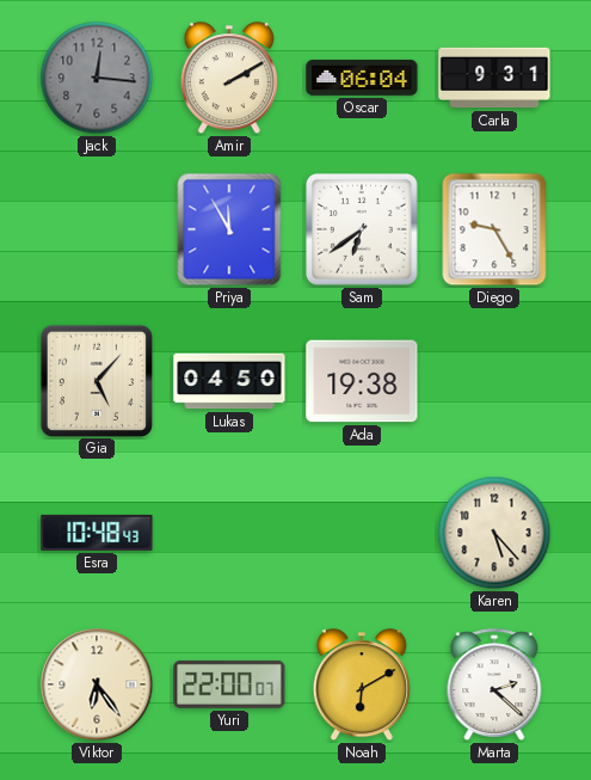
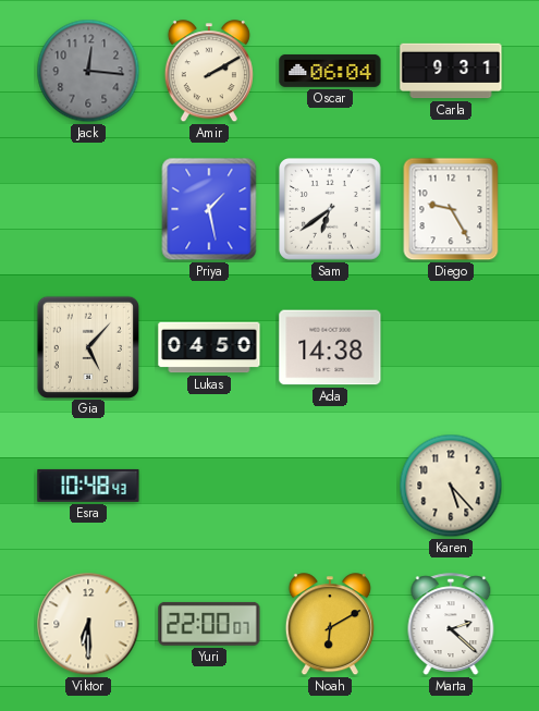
Priya: 11:55 -> 1:28 (209, 209)
Ada: 19:38 -> 14:38 (330, 347)
Viktor: 6:24 -> 6:30 (88, 624)
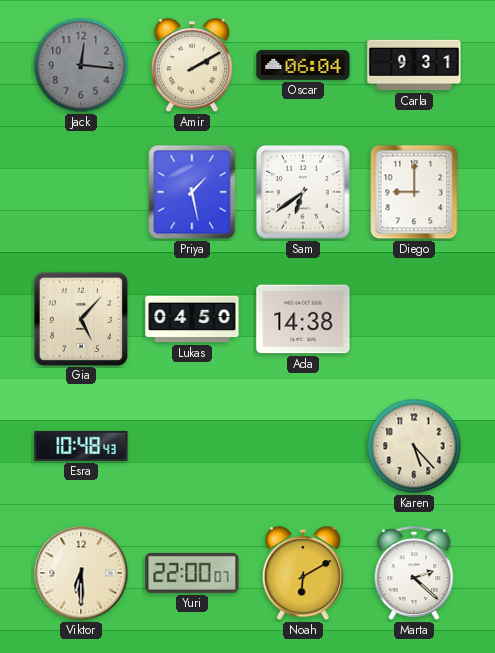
Diego: 9:25 -> 9:00 (414, 192)
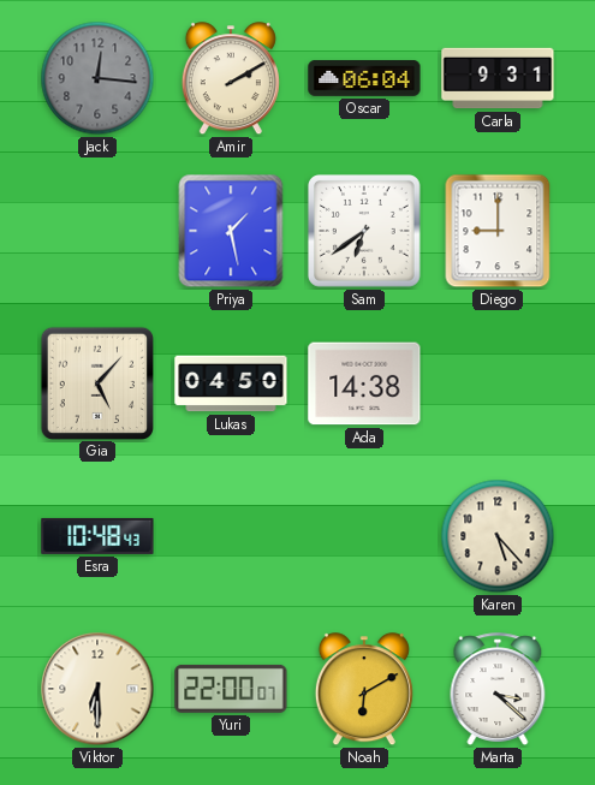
Marta: 2:22 -> 3:22 (498, 689)
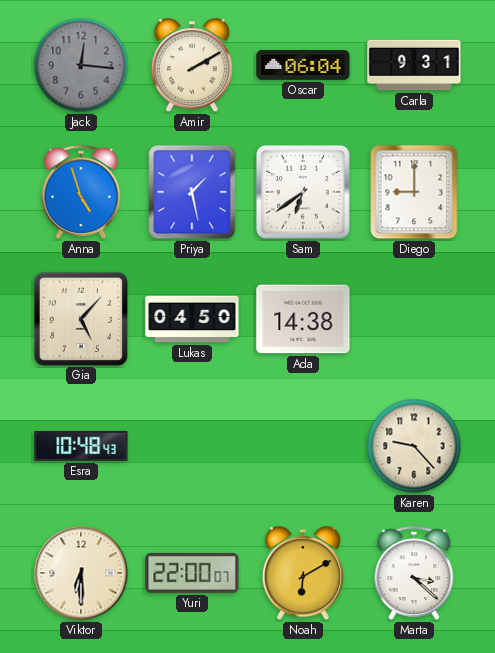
Anna: none -> 4:57 (81, 192)
Karen: 5:23 -> 9:23 (414, 446)
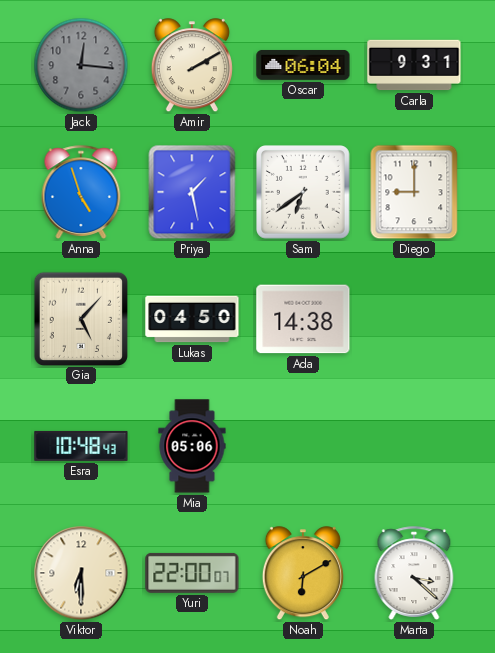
Mia: none -> 05:06 (192, 446)
Karen: 9:23 -> none (414, 446)
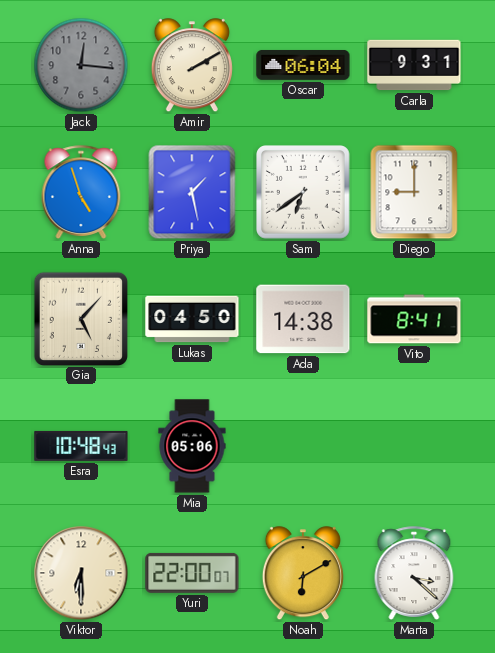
Vito: none -> 8:41 (414, 319)
